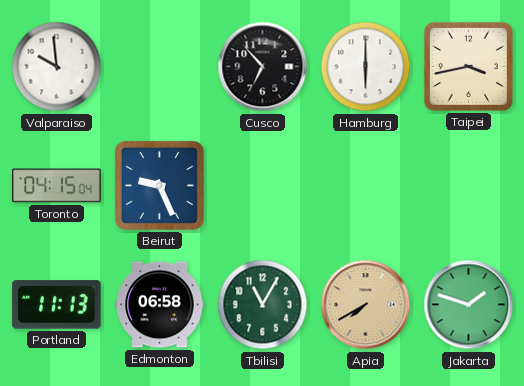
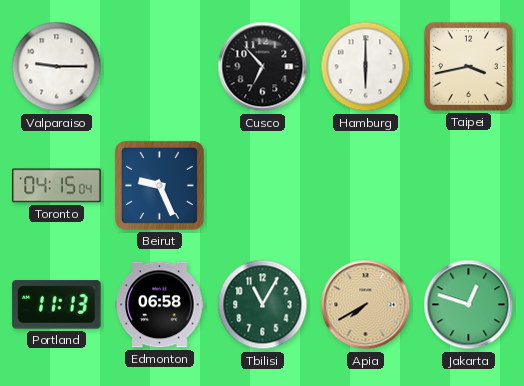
Valparaiso: 9:59 -> 9:15 (57, 67)
Jakarta: 1:48 -> 12:48 (469, 305)
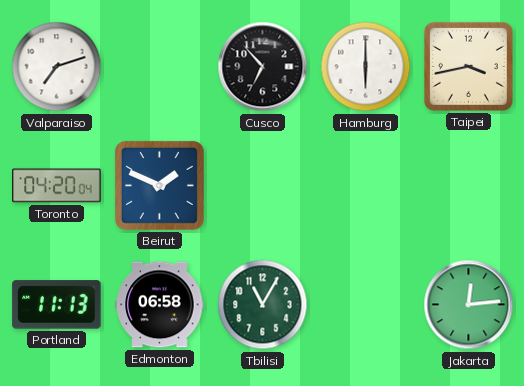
Valparaiso: 9:15 -> 7:12 (57, 67)
Toronto: 04:15 -> 04:20 (57, 186)
Beirut: 9:26 -> 1:49 (159, 185)
Apia: 7:40 -> none (366, 305)
Jakarta: 12:48 -> 12:14 (469, 305)
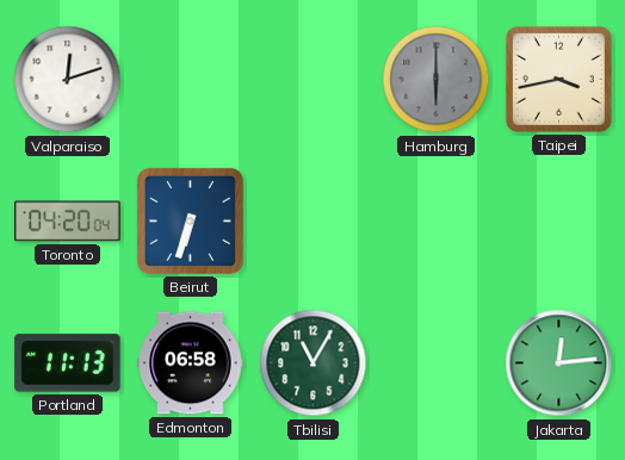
Valparaiso: 7:12 -> 12:12 (68, 80)
Cusco: 6:53 -> none (263, 67)
Hamburg dial: white -> grey (437, 80)
Beirut: 1:49 -> 6:33 (190, 220)
